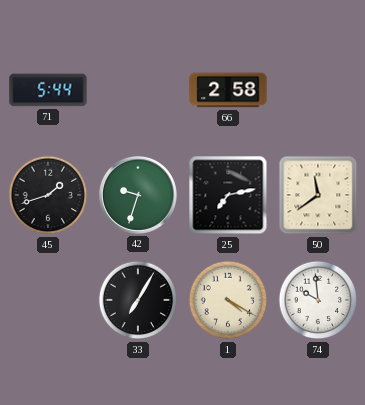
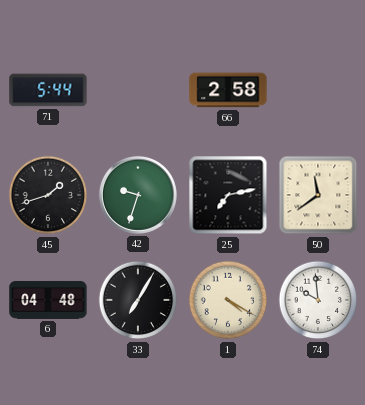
6: none -> 04:48 (48, 300)
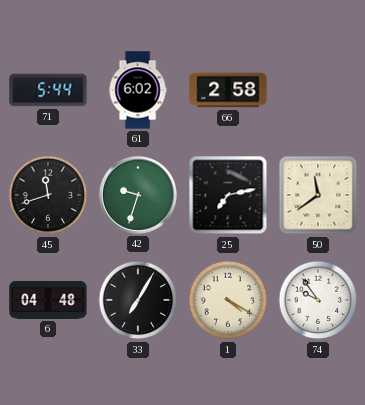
61: none -> 6:02 (138, 90)
45: 1:42 -> 11:42 (48, 195)
74: 9:59 -> 9:54 (318, 300)
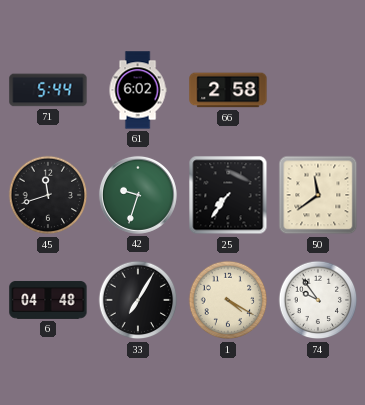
25: 7:13 -> 7:36 (228, 195)
